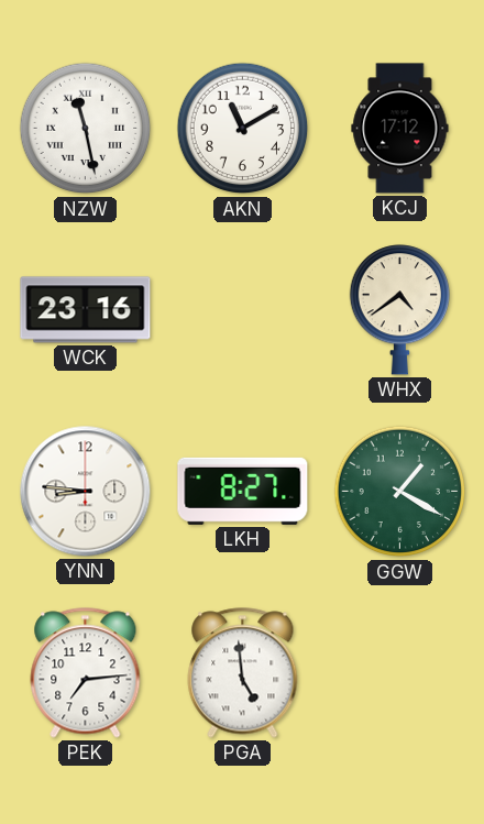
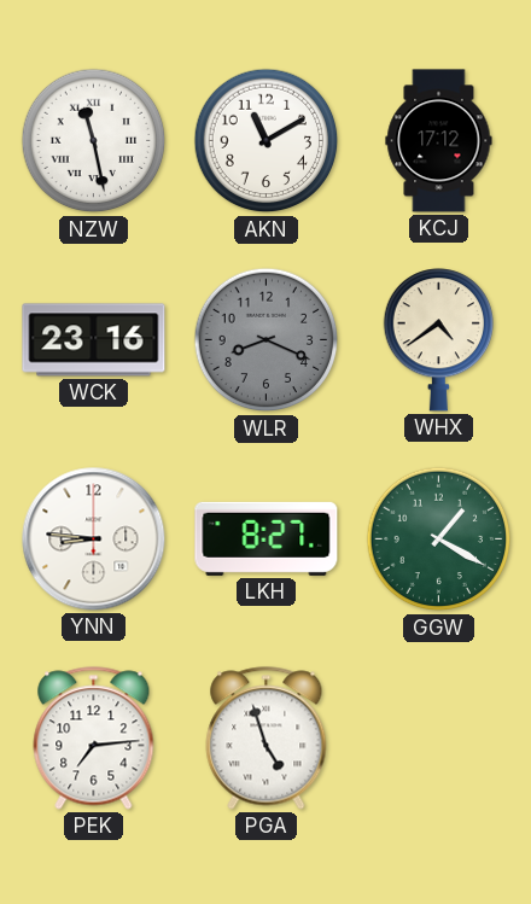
WLR: none -> 8:19 (267, 340)
PGA: 4:59 -> 4:57 (267, 739)
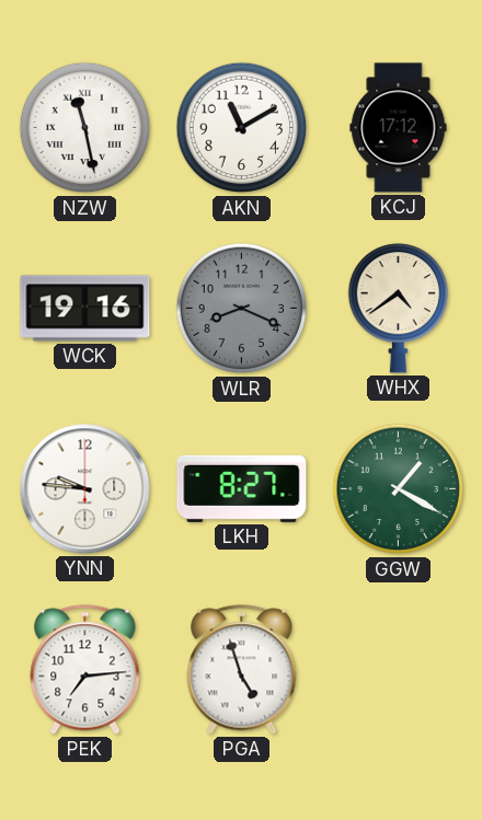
WCK: 23:16 -> 19:16 (85, 309)
YNN: 8:46 -> 9:46 (85, 489)
